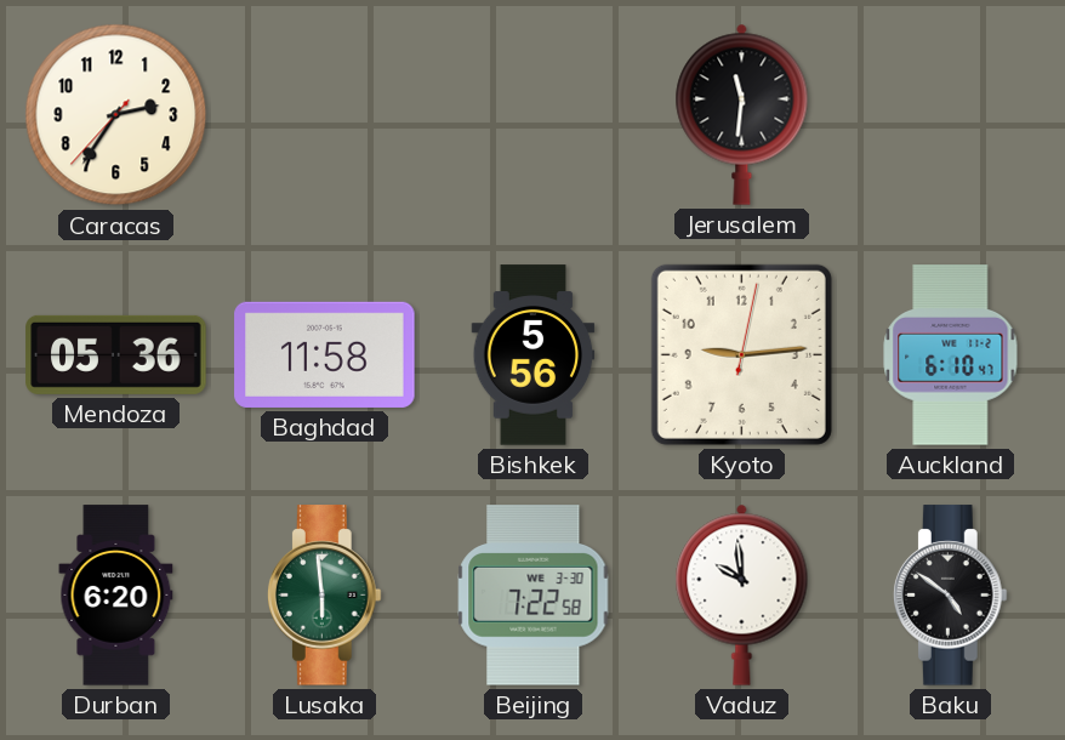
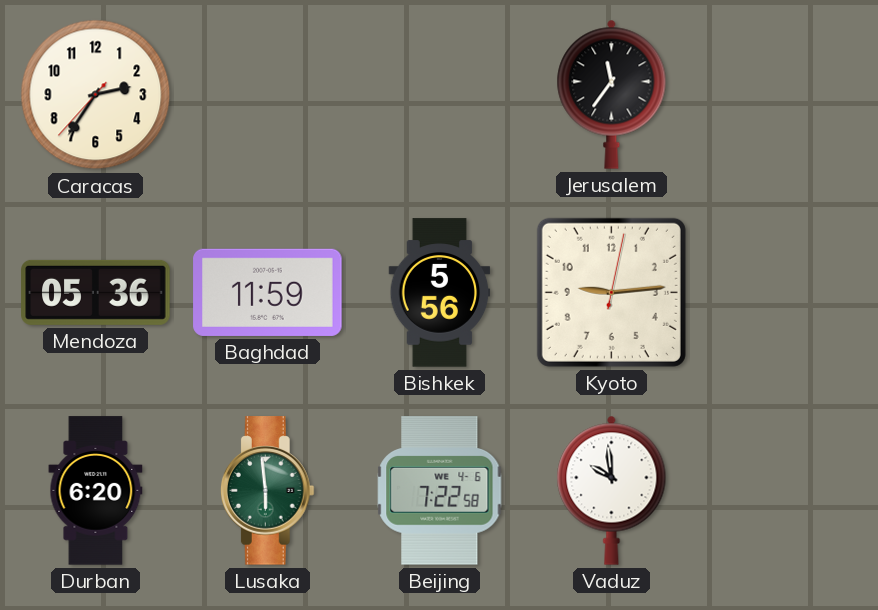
Jerusalem: 11:31 -> 11:36 (612, 94)
Baghdad: 11:58 -> 11:59 (268, 292)
Auckland: 6:10 -> none (951, 355)
Beijing date: WE 3-30 -> WE 4-6 (440, 491)
Baku: 4:51 -> none (950, 596)
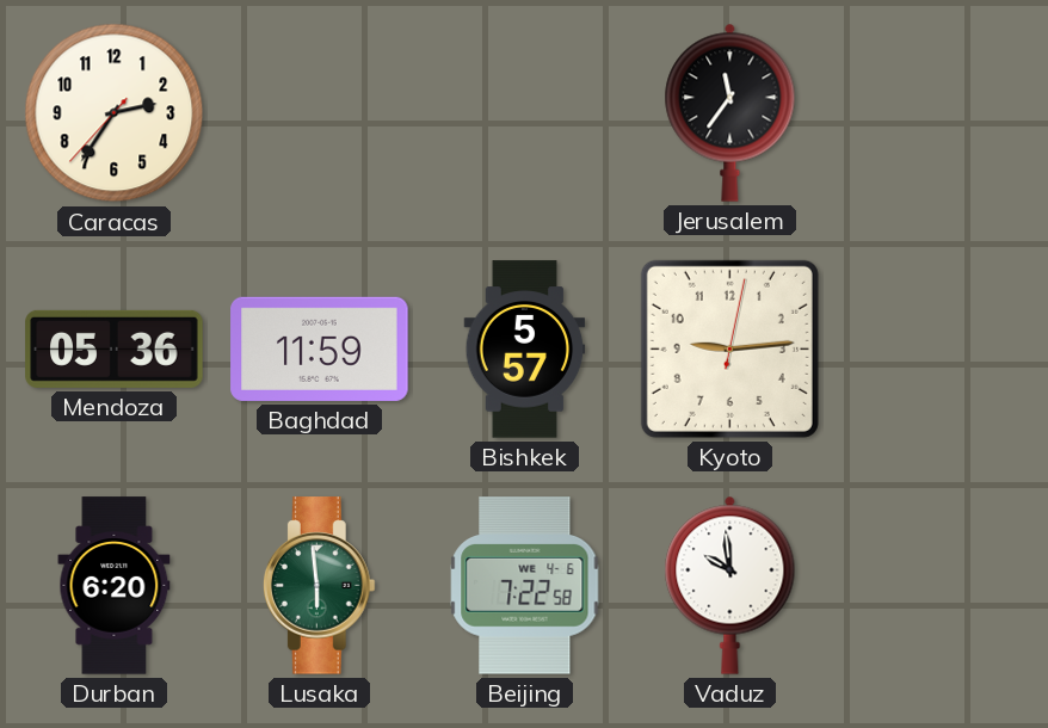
Bishkek: 5:56 -> 5:57 (525, 350)
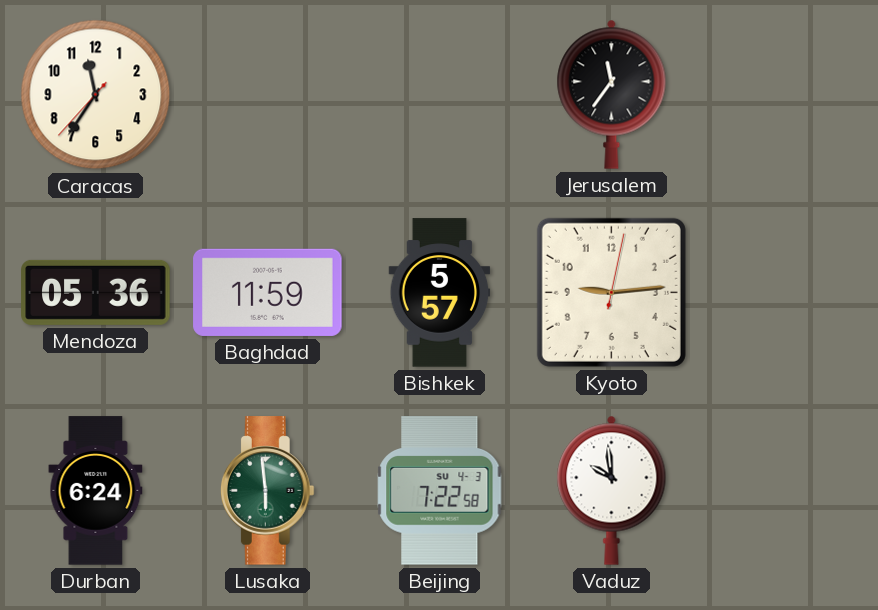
Caracas: 2:35 -> 11:35 (96, 95)
Durban: 6:20 -> 6:24 (96, 491)
Beijing date: WE 4-6 -> SU 4-3 (440, 491)
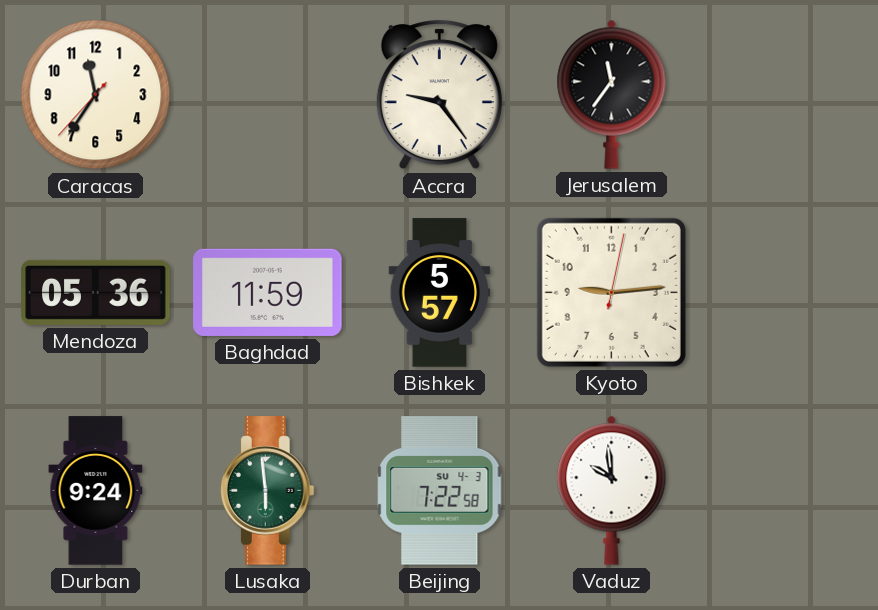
Accra: none -> 9:24 (439, 95)
Durban: 6:24 -> 9:24 (96, 491)
